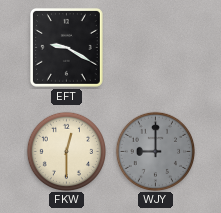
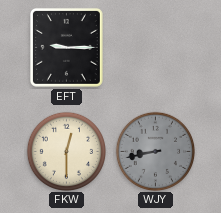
EFT: 9:20 -> 9:15 (66, 47)
WJY: 9:00 -> 8:43 (155, 151)
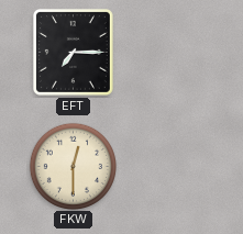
EFT: 9:15 -> 7:15 (73, 52)
WJY: 8:43 -> none (155, 151)
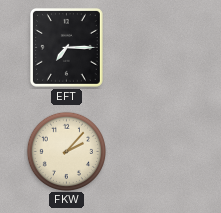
FKW: 12:30 -> 2:07 (66, 151)
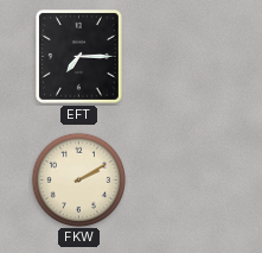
FKW: 2:07 -> 2:10 (78, 179)
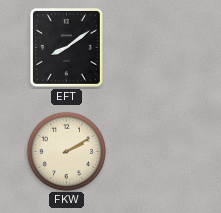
EFT: 7:15 -> 8:09 (66, 47)
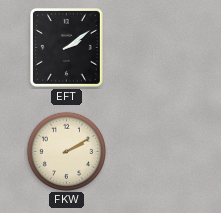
EFT: 8:09 -> 2:09 (66, 47)
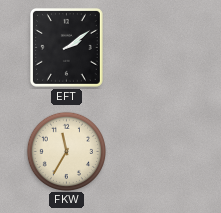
FKW: 2:10 -> 11:35 (66, 151)
